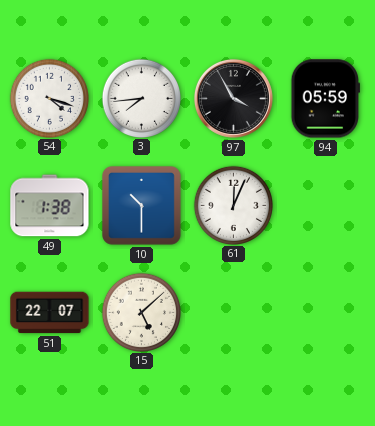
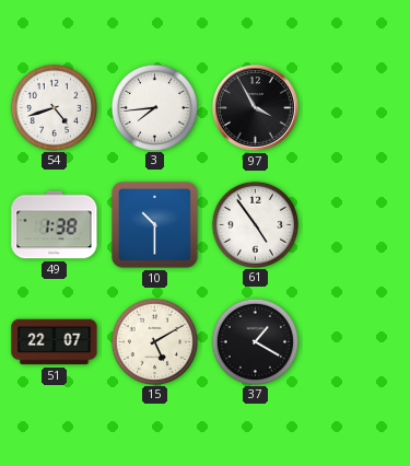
54: 4:18 -> 4:42 (54, 107)
94: 05:59 -> none (325, 99)
61: 12:04 -> 4:54 (255, 224)
15: 5:08 -> 5:10 (154, 341)
37: none -> 1:20 (255, 341)
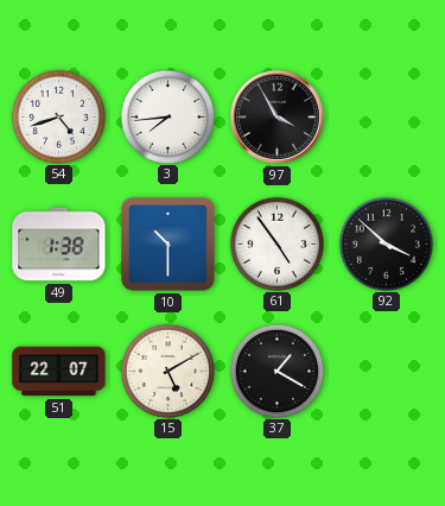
92: none -> 3:52 (386, 243)
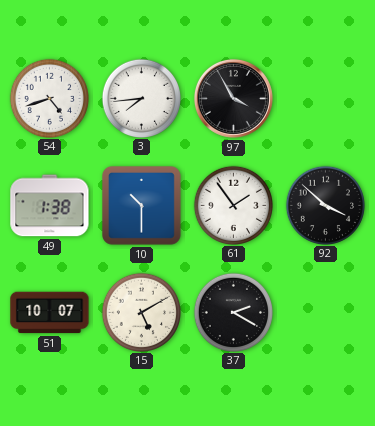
61: 4:54 -> 1:54 (233, 205)
51: 22:07 -> 10:07 (50, 313)
37: 1:20 -> 2:20 (233, 312)
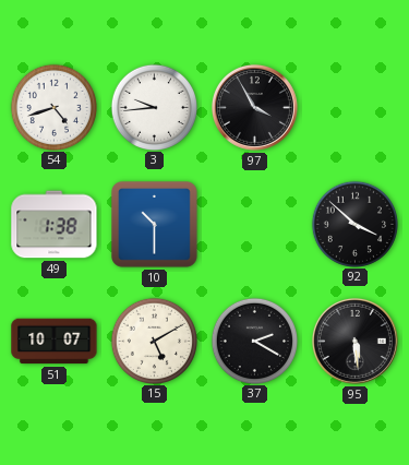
3: 7:44 -> 9:44 (154, 107)
61: 1:54 -> none (233, 205)
95: none -> 5:29 (354, 341)
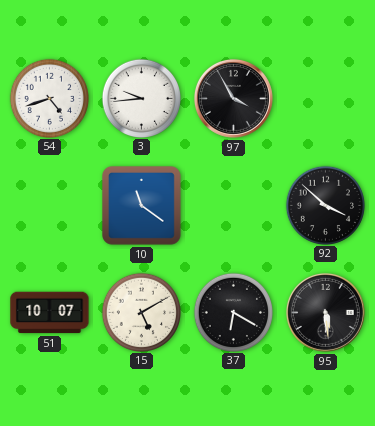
49: 1:38 -> none (55, 225)
10: 10:30 -> 11:21 (142, 206)
37: 2:20 -> 6:20 (233, 312)
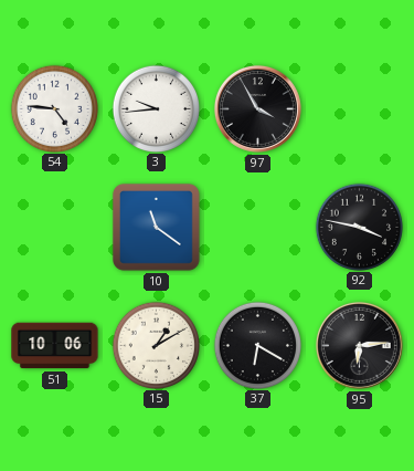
54: 4:42 -> 4:46 (54, 108)
92: 3:52 -> 3:47 (359, 227)
51: 10:07 -> 10:06 (55, 346)
15: 5:10 -> 1:10 (156, 345)
95: 5:29 -> 6:14 (359, 345)
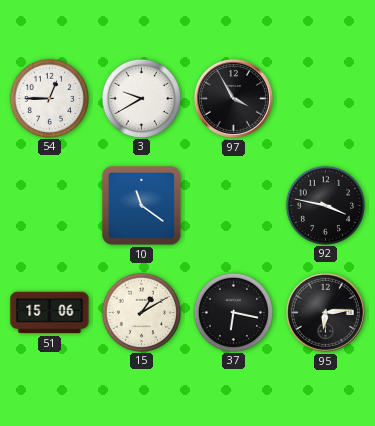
54: 4:46 -> 12:45 (49, 98)
3: 9:44 -> 9:40 (141, 98)
51: 10:06 -> 15:06 (50, 313)
37: 6:20 -> 6:17 (233, 312)
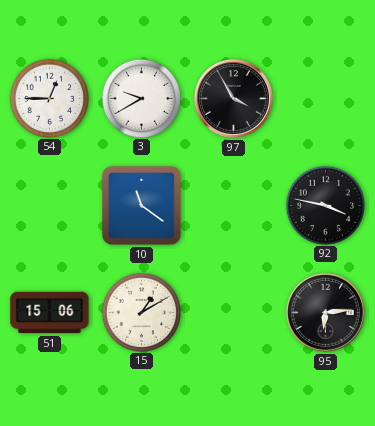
37: 6:17 -> none (233, 312)
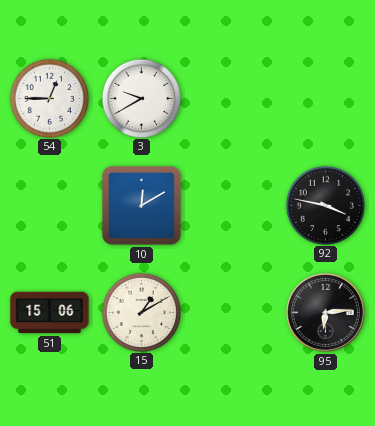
97: 3:55 -> none (233, 98)
10: 11:21 -> 12:10 (142, 206)
